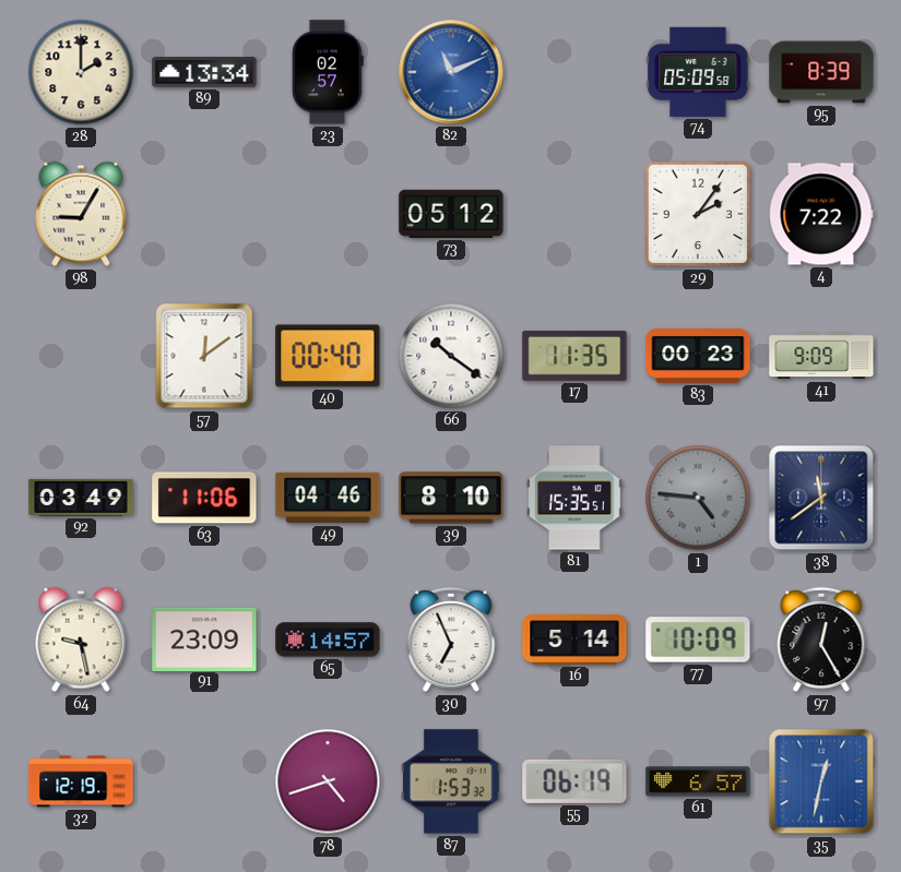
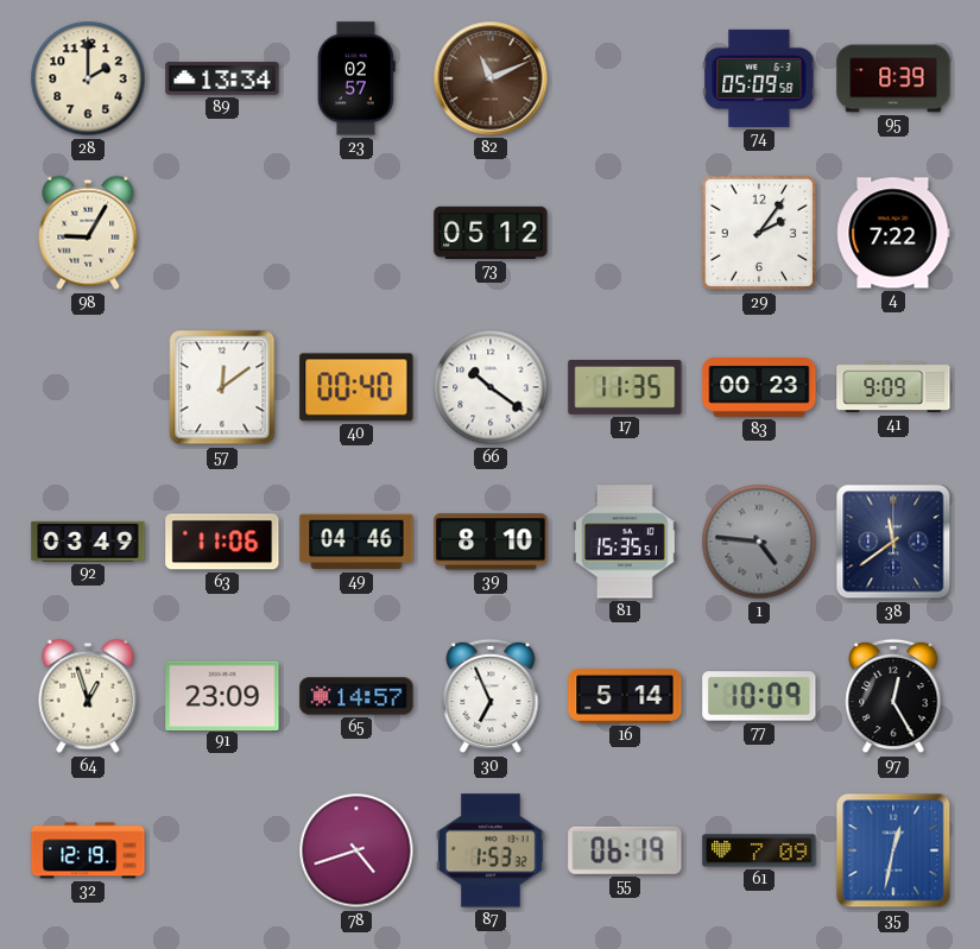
82 dial: blue -> brown (491, 78)
64: 9:28 -> 12:57 (88, 696)
61: 6:57 -> 7:09 (759, 850)
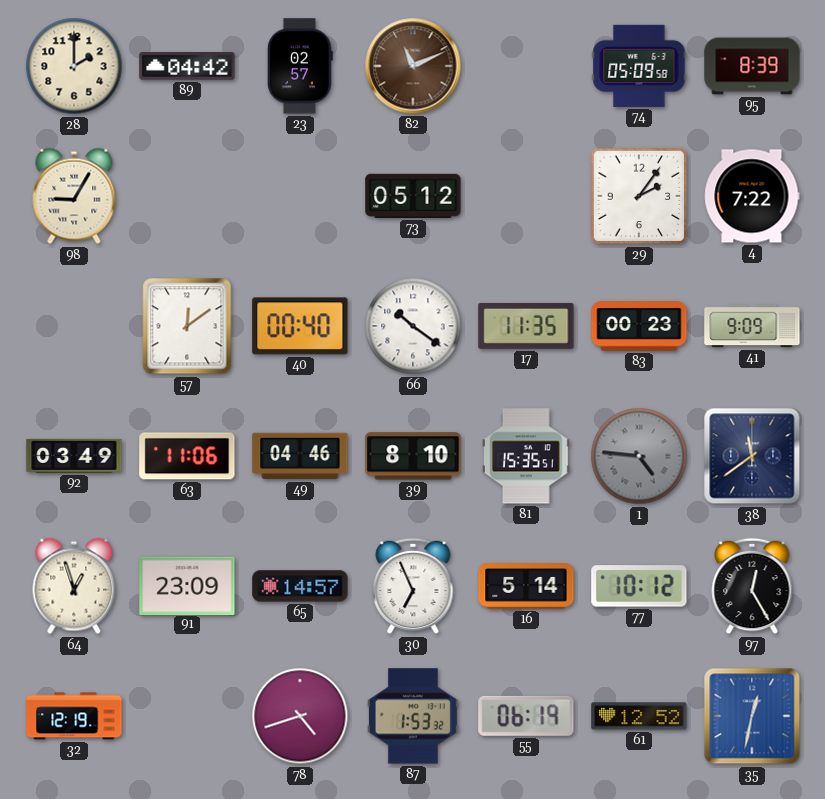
89: 13:34 -> 04:42 (187, 66)
77: 10:09 -> 10:12 (639, 586)
61: 7:09 -> 12:52 (639, 716)
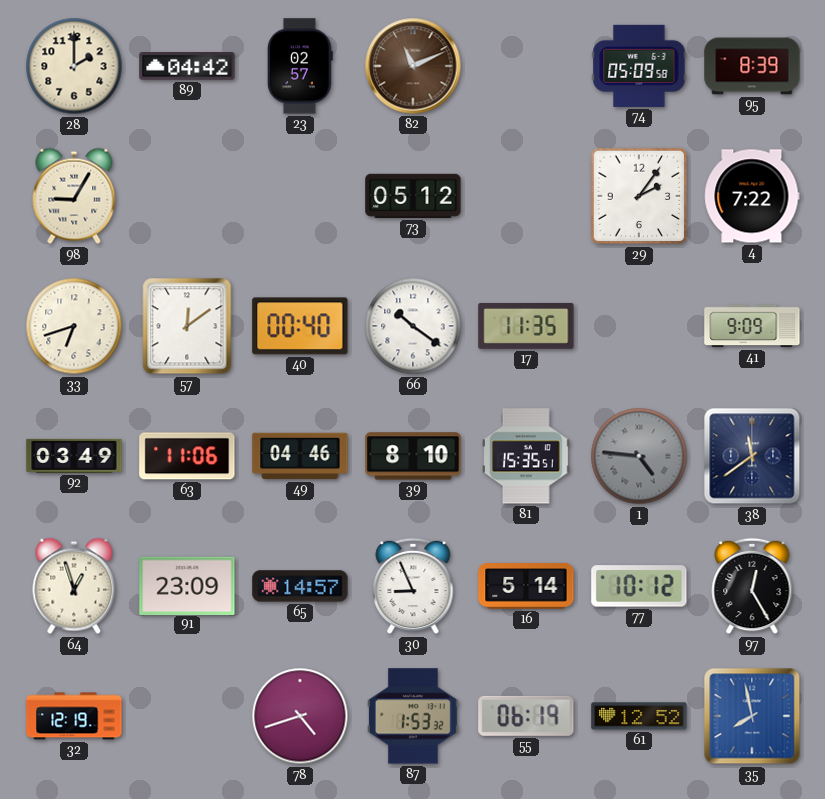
33: none -> 6:42 (74, 326)
83: 00:23 -> none (639, 327)
30: 6:56 -> 8:56 (413, 586)
35: 12:32 -> 7:58 (752, 716)
